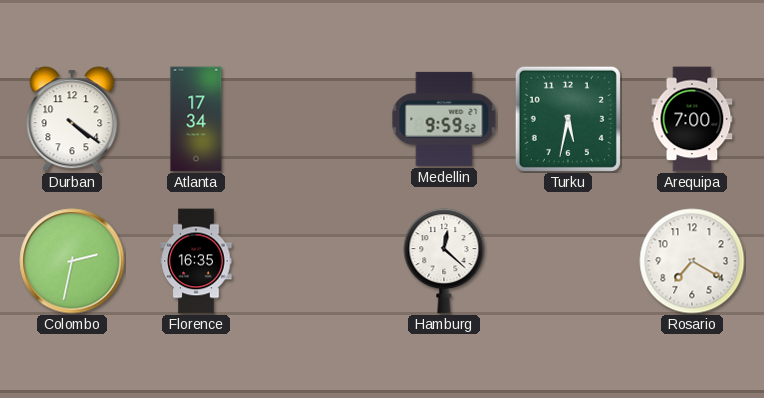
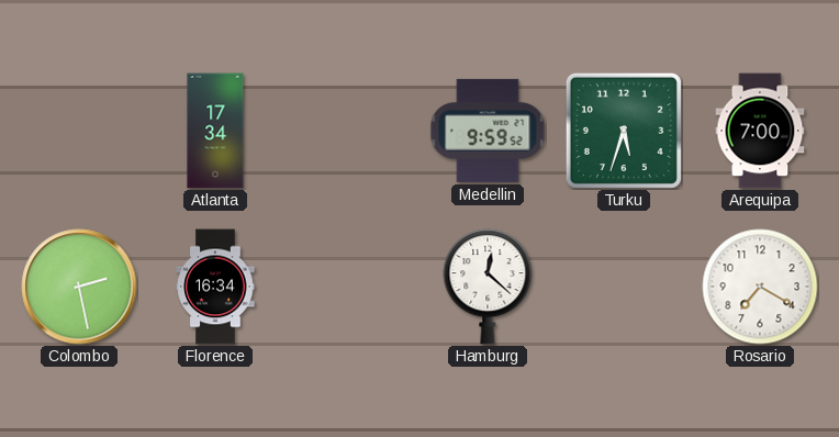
Durban: 4:21 -> none (72, 119)
Turku: 5:32 -> 5:33 (624, 131)
Colombo: 2:32 -> 2:28 (79, 287)
Florence: 16:35 -> 16:34 (215, 287)
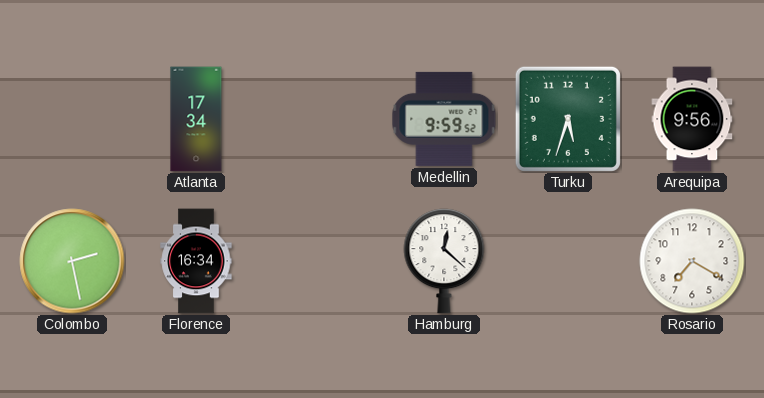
Arequipa: 7:00 -> 9:56 (692, 119)
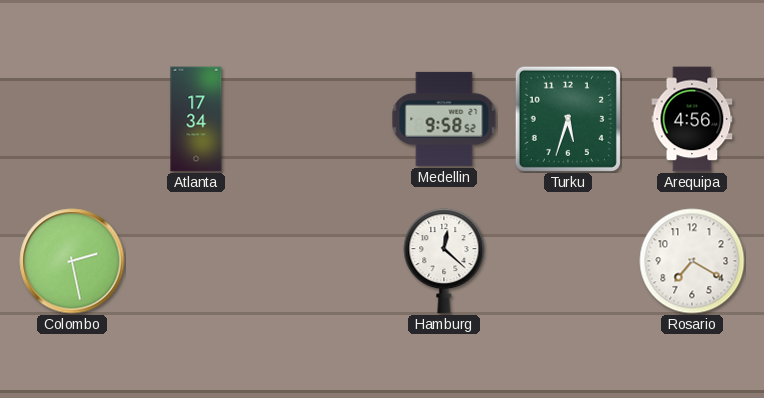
Medellin: 9:59 -> 9:58 (444, 119)
Arequipa: 9:56 -> 4:56 (692, 119)
Florence: 16:34 -> none (196, 261)
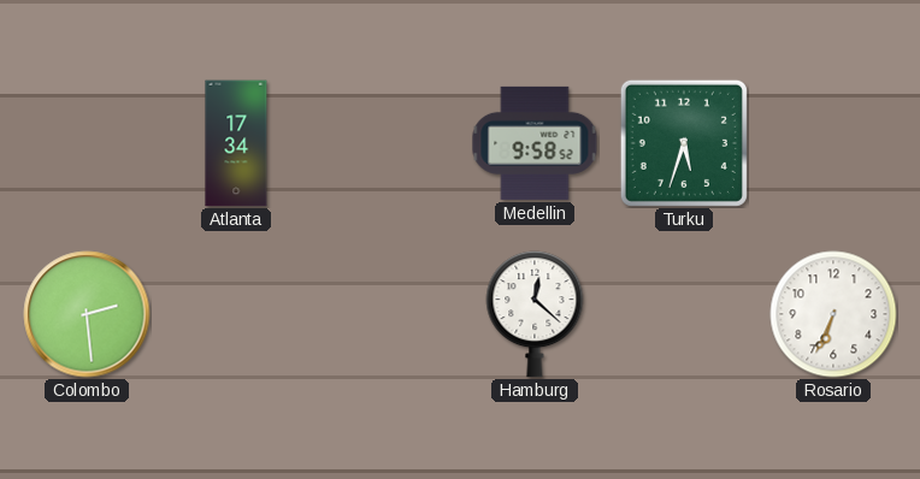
Arequipa: 4:56 -> none (692, 119)
Colombo: 2:28 -> 2:29 (87, 314)
Rosario: 7:20 -> 6:34 (833, 314)
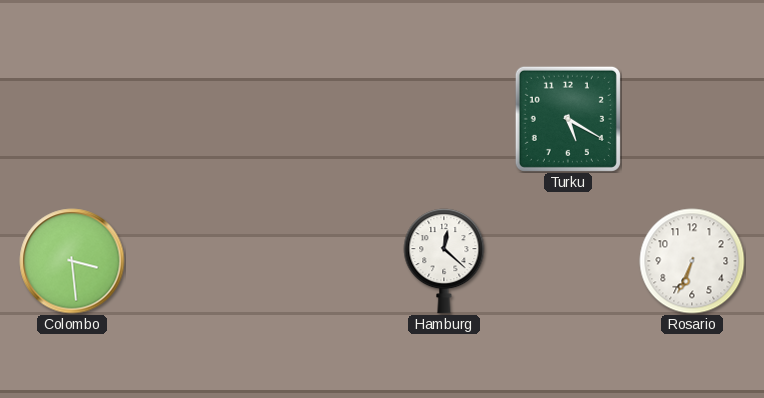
Atlanta: 17:34 -> none (236, 143)
Medellin: 9:58 -> none (535, 143)
Turku: 5:33 -> 5:20 (568, 119)
Colombo: 2:29 -> 3:29 (72, 261)
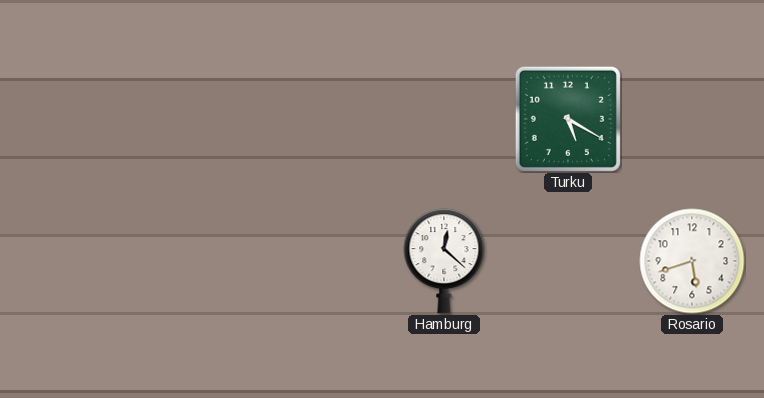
Colombo: 3:29 -> none (72, 261)
Rosario: 6:34 -> 5:42 (692, 261)
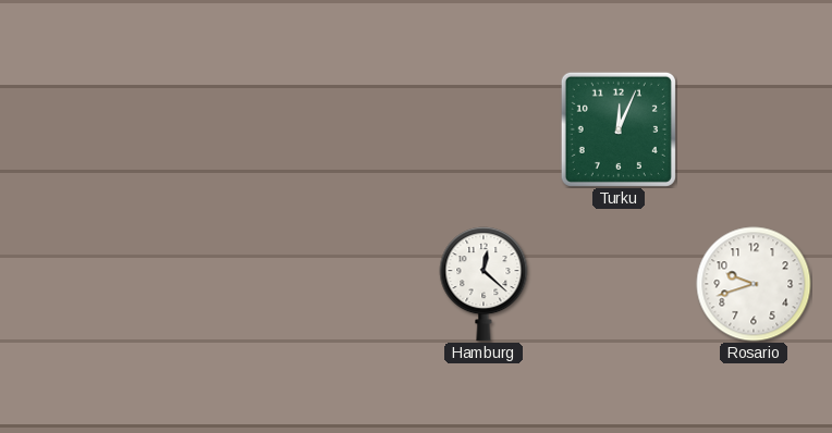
Turku: 5:20 -> 12:04 (619, 129)
Rosario: 5:42 -> 9:42 (754, 284)
